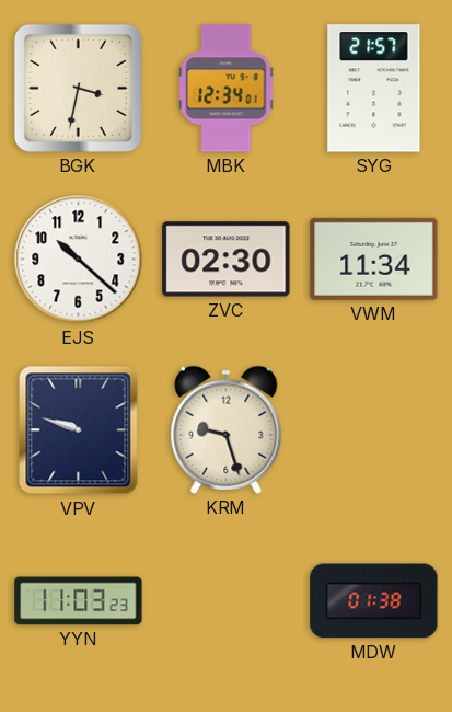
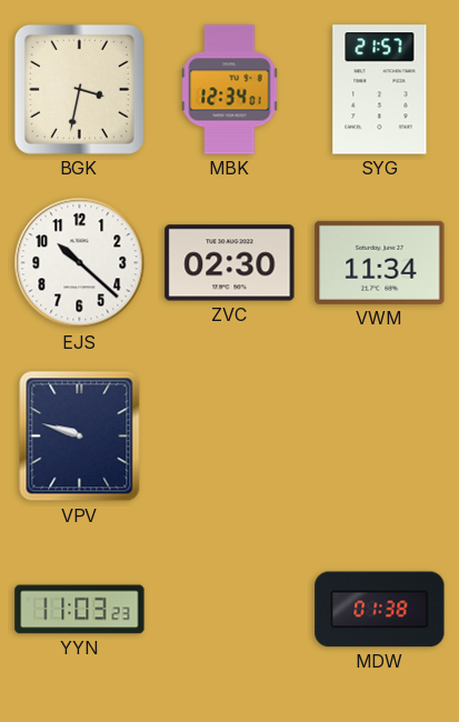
KRM: 9:27 -> none (227, 429)
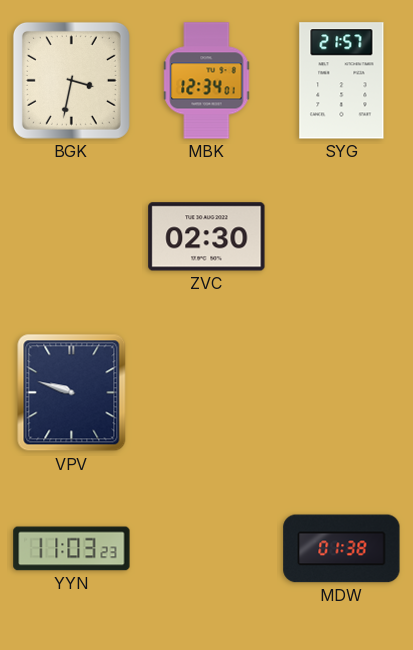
EJS: 10:22 -> none (80, 263)
VWM: 11:34 -> none (380, 262)
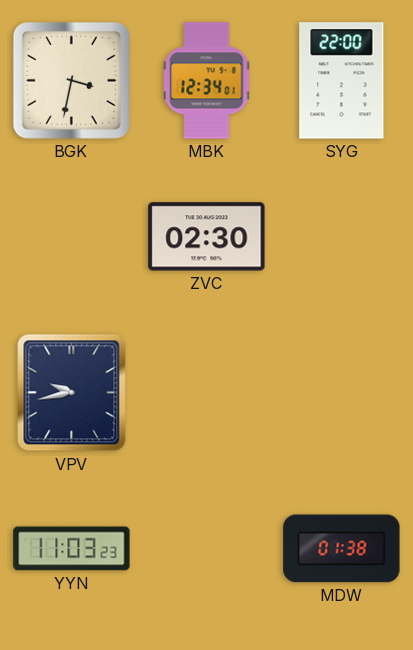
SYG: 21:57 -> 22:00 (342, 81)
VPV: 9:48 -> 9:43 (72, 393)
